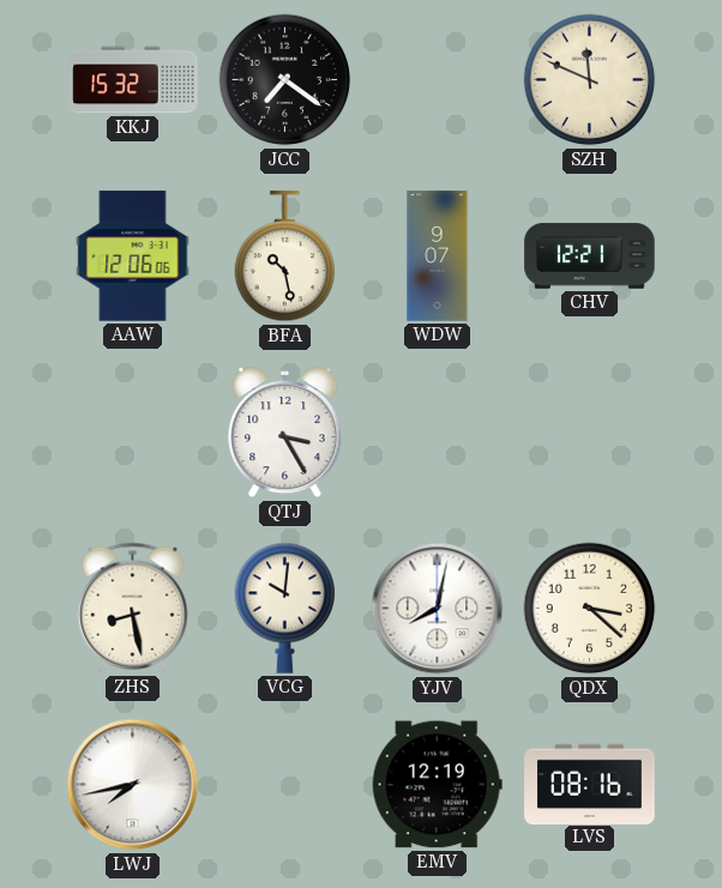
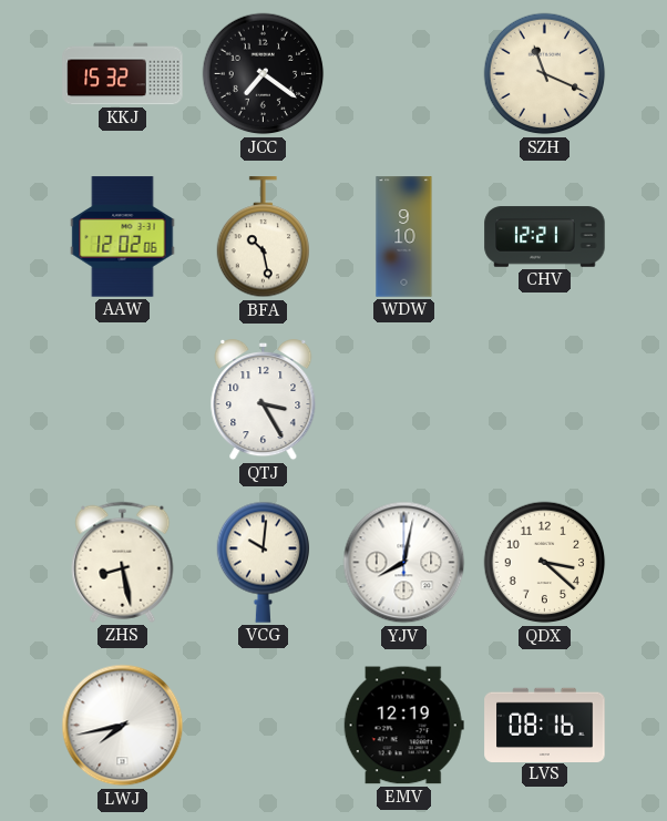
SZH: 11:49 -> 11:19 (545, 74)
AAW: 12:06 -> 12:02 (123, 237)
WDW: 9:07 -> 9:10 (404, 237)
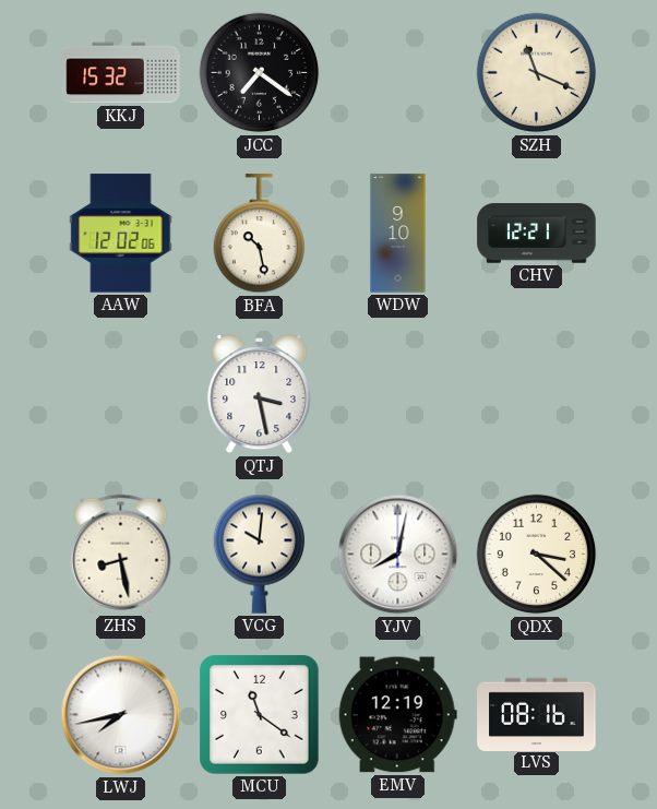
QTJ: 3:25 -> 3:28 (260, 395)
MCU: none -> 11:21 (260, 715)
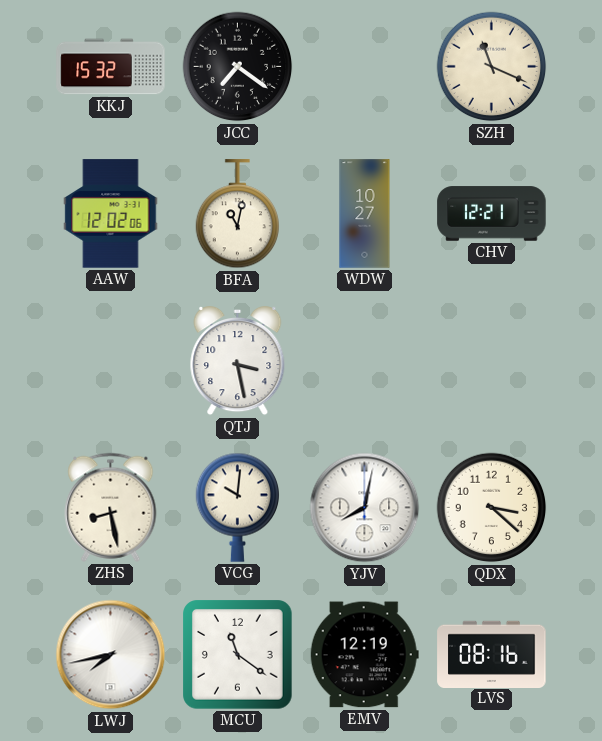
BFA: 10:28 -> 11:02 (237, 214)
WDW: 9:10 -> 10:27 (365, 214)
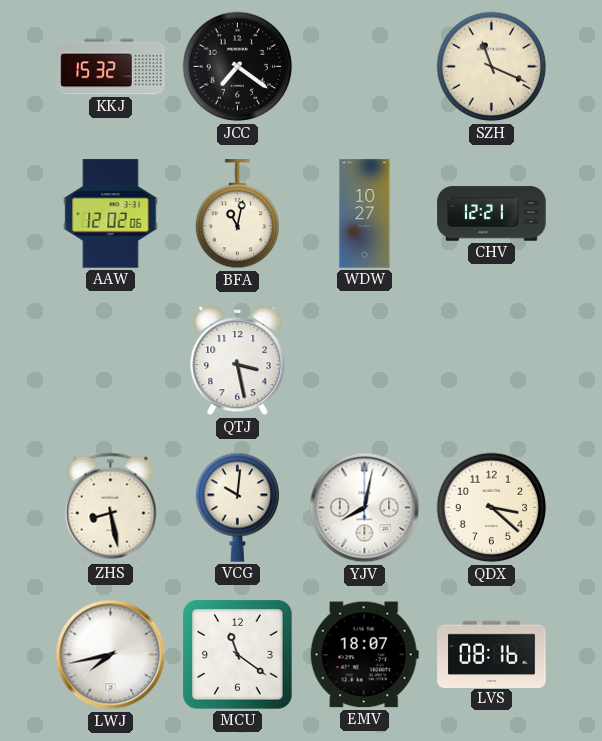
EMV: 12:19 -> 18:07 (364, 655)
